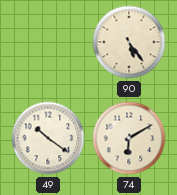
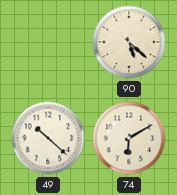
90: 5:24 -> 5:22 (129, 42)
49: 10:21 -> 10:22 (48, 138)
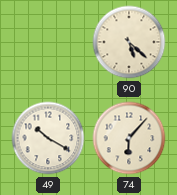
49: 10:22 -> 10:20 (48, 138)
74: 6:10 -> 6:07 (129, 138)
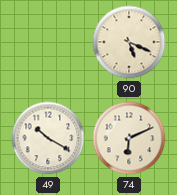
90: 5:22 -> 5:19 (129, 42)
74: 6:07 -> 6:11 (129, 138)
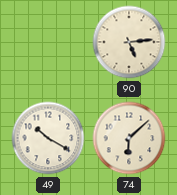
90: 5:19 -> 5:14 (129, 42)
74: 6:11 -> 6:08 (129, 138)
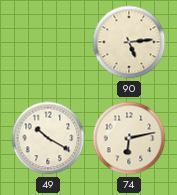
74: 6:08 -> 6:13 (129, 138)
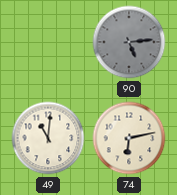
90 dial: cream -> grey (129, 42)
49: 10:20 -> 11:01 (48, 138)
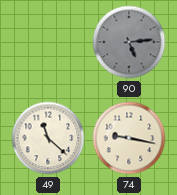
49: 11:01 -> 11:22 (48, 138)
74: 6:13 -> 9:17 (129, 138)
